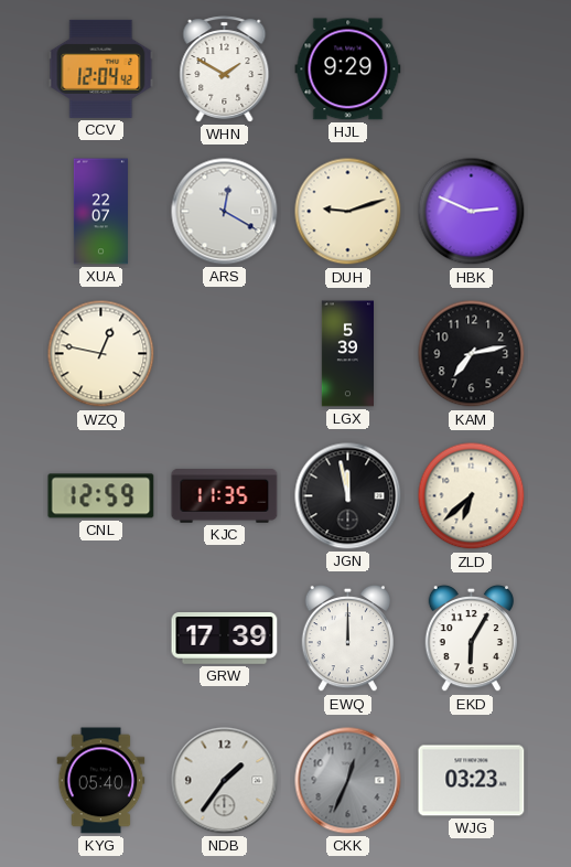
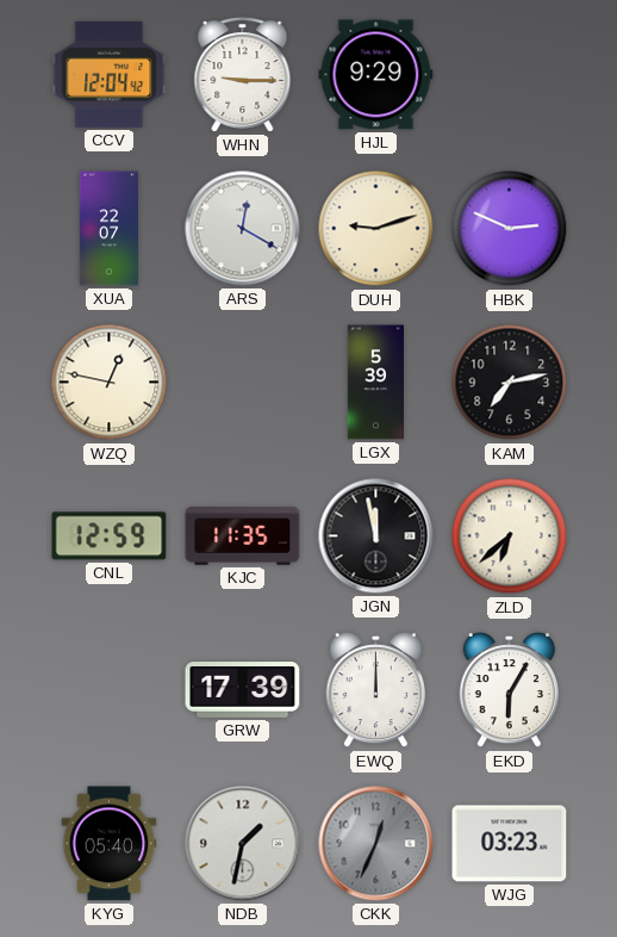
WHN: 1:50 -> 9:15 (243, 75)
NDB: 1:36 -> 1:32 (243, 844)
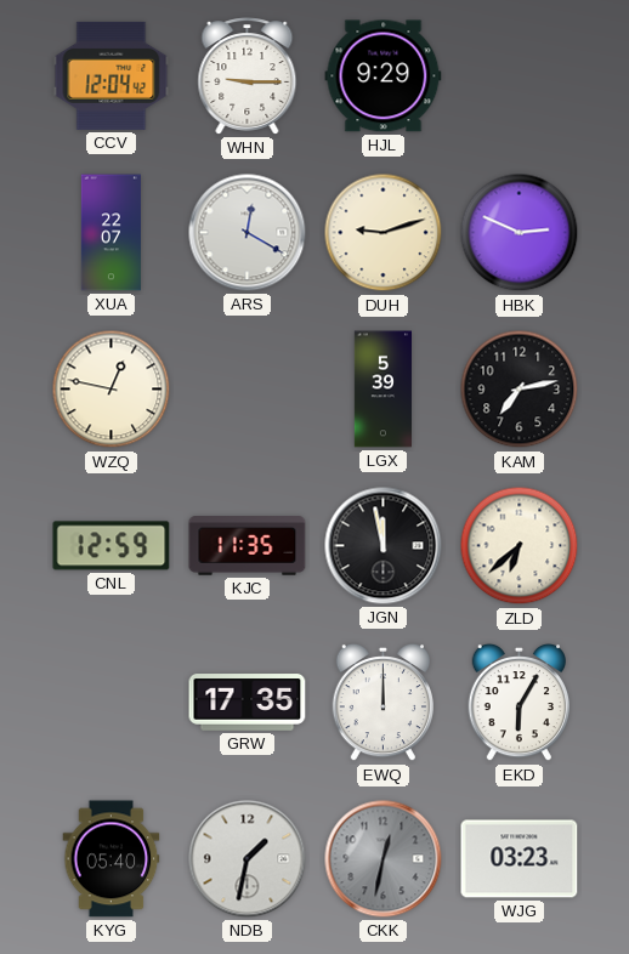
GRW: 17:39 -> 17:35 (248, 703)
CKK: 12:34 -> 12:32 (384, 859)
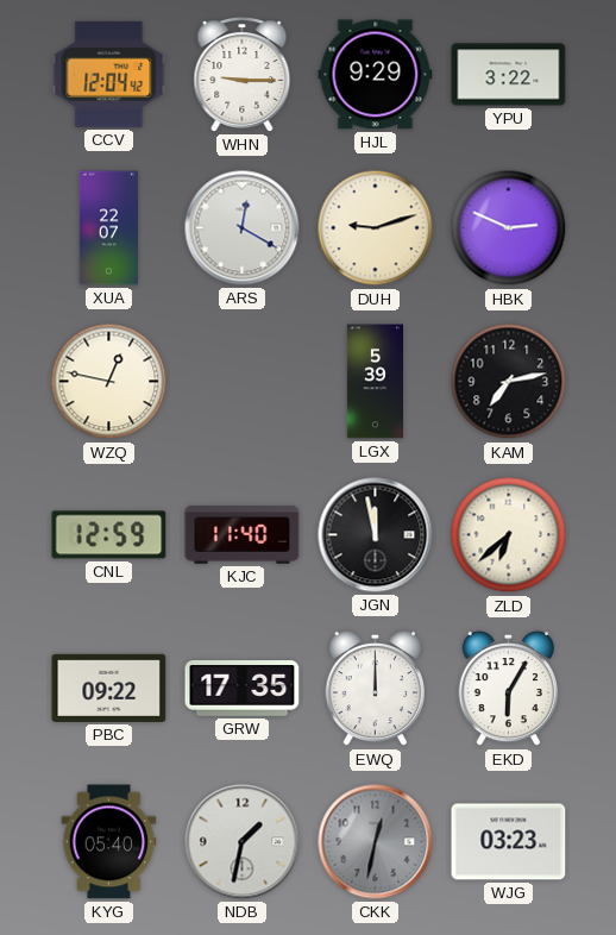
YPU: none -> 3:22 (509, 75)
KJC: 11:35 -> 11:40 (243, 535)
PBC: none -> 09:22 (109, 688)
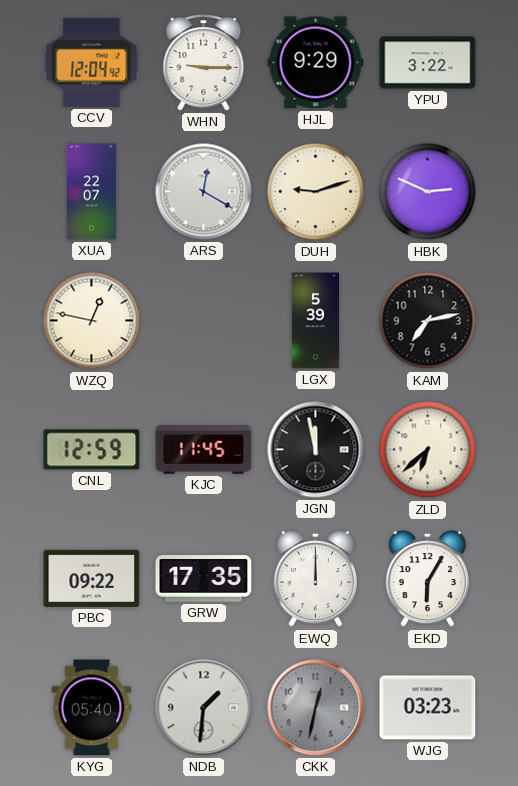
KJC: 11:40 -> 11:45 (204, 450)
NDB: 1:32 -> 1:31 (204, 708)
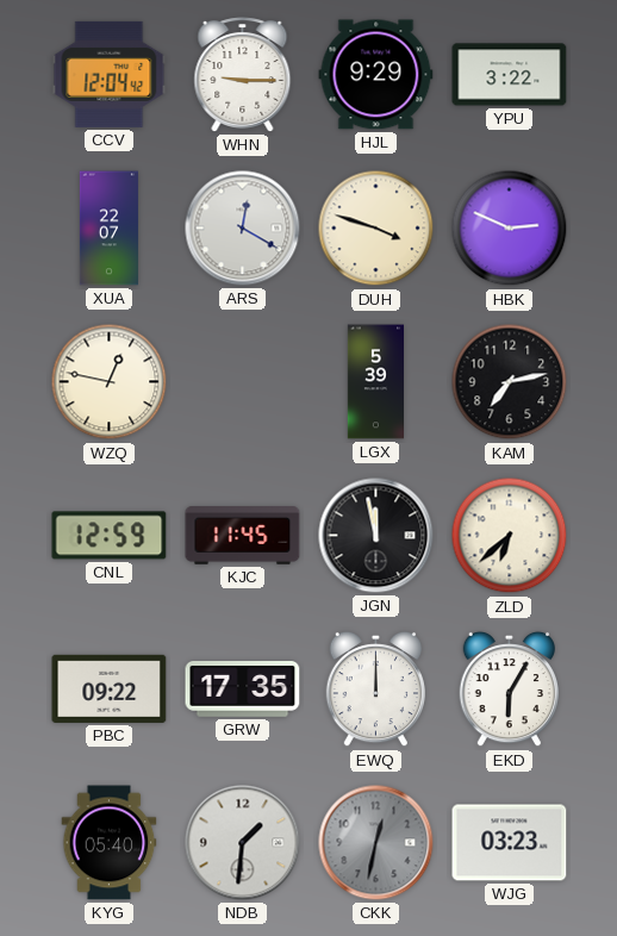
DUH: 9:12 -> 3:48 (376, 229)
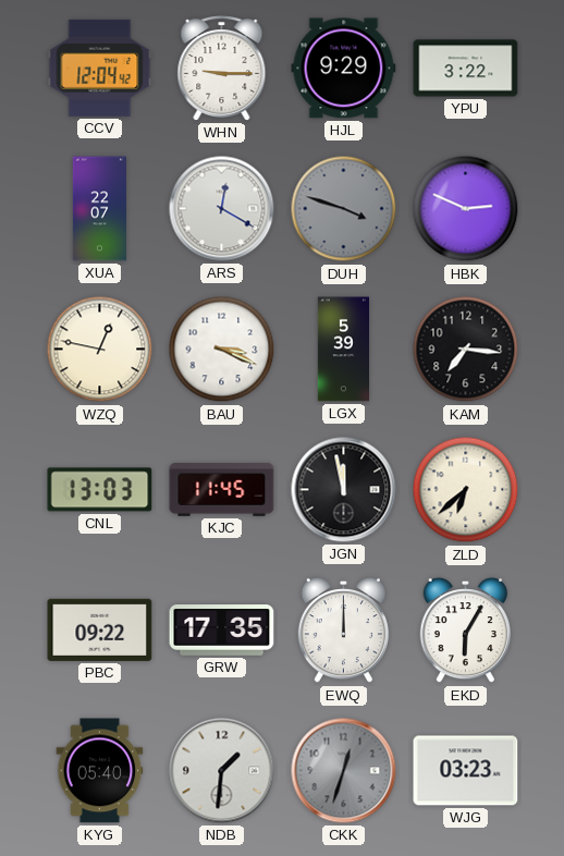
DUH dial: cream -> grey (344, 209)
BAU: none -> 3:19 (222, 350)
KAM: 7:13 -> 7:16 (466, 350)
CNL: 12:59 -> 13:03 (100, 490)
CKK: 12:32 -> 12:33 (344, 771)
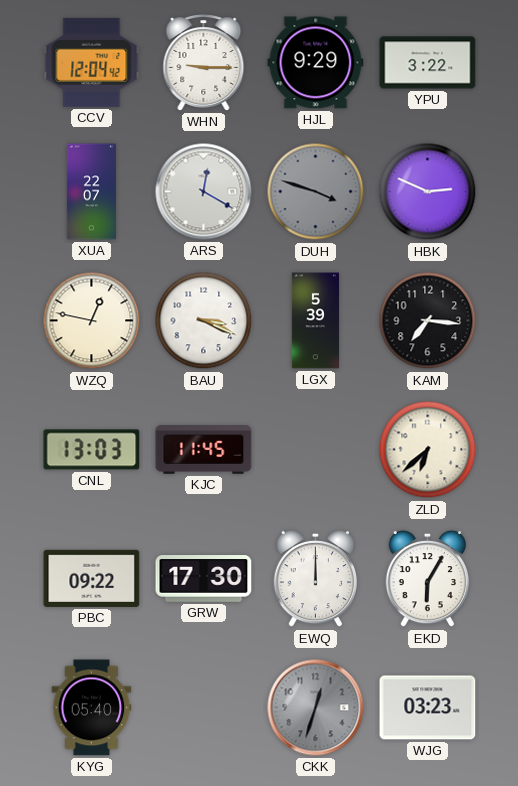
JGN: 11:58 -> none (344, 490)
GRW: 17:35 -> 17:30 (204, 579)
NDB: 1:31 -> none (222, 771)
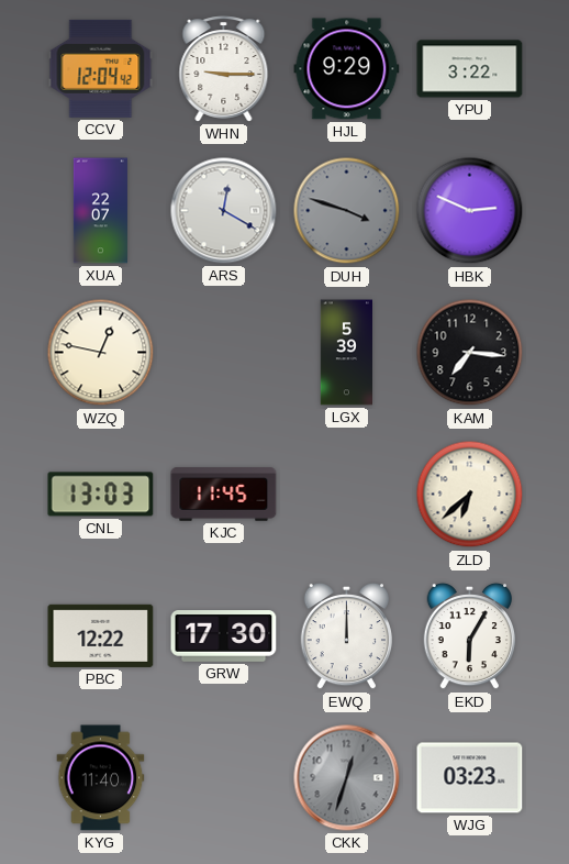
BAU: 3:19 -> none (204, 321)
PBC: 09:22 -> 12:22 (101, 635)
KYG: 05:40 -> 11:40 (101, 778)
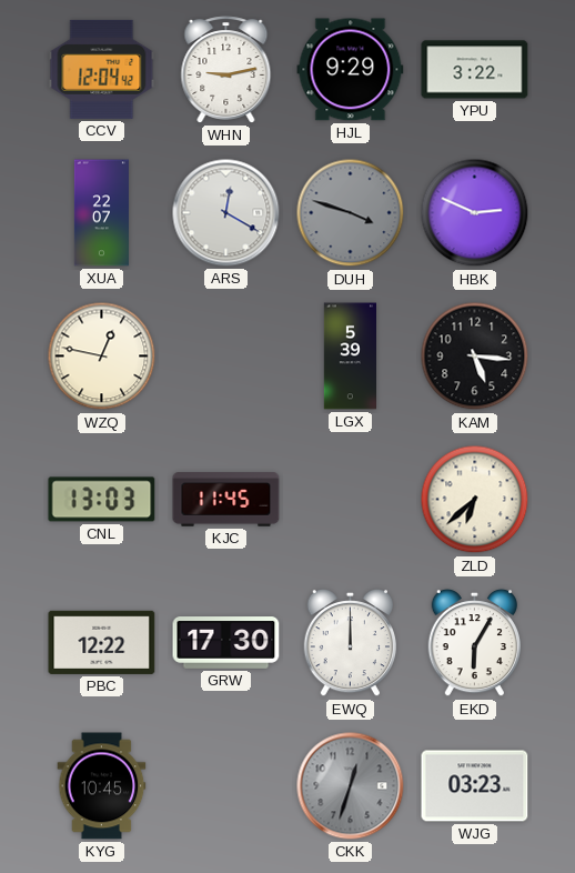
WHN: 9:15 -> 9:13 (226, 70)
KAM: 7:16 -> 5:16 (475, 357)
KYG: 11:40 -> 10:45 (102, 786)
